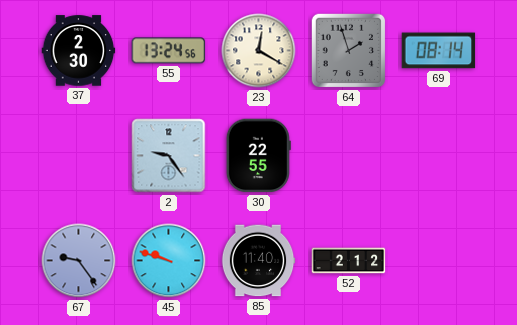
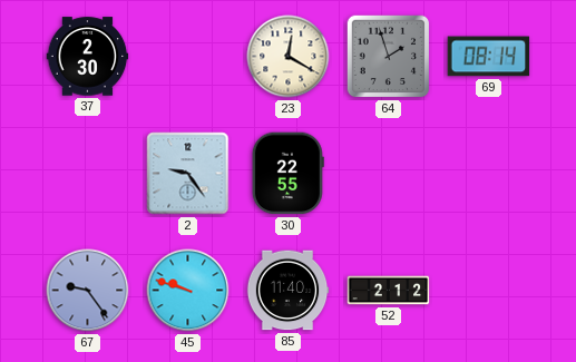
55: 13:24 -> none (169, 51)
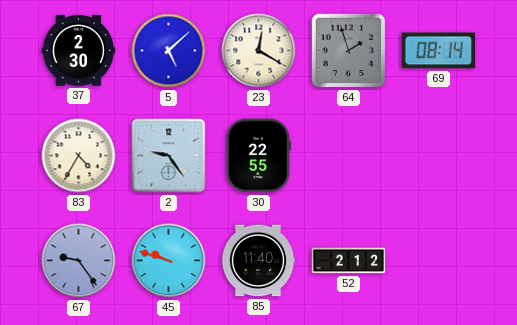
5: none -> 5:08 (169, 51)
83: none -> 4:35 (79, 156)
